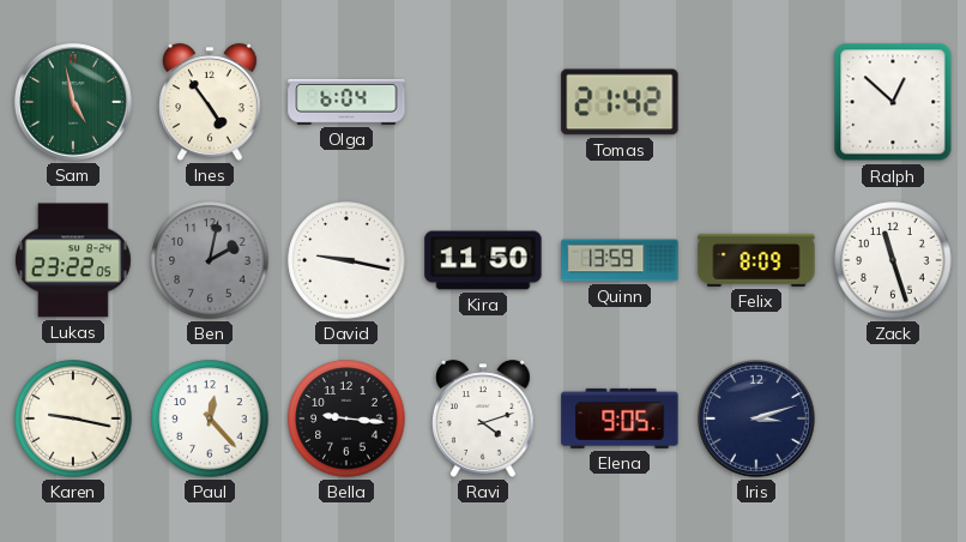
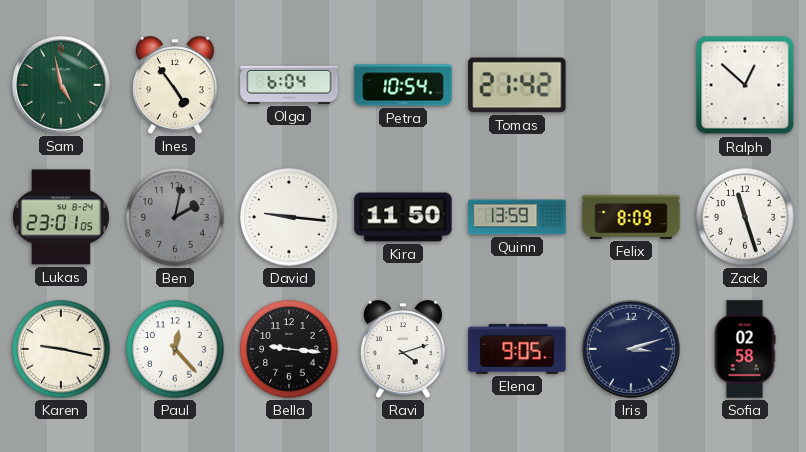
Petra: none -> 10:54 (403, 85)
Lukas: 23:22 -> 23:01 (61, 217)
David: 9:17 -> 9:16 (289, 217)
Sofia: none -> 02:58 (745, 349)
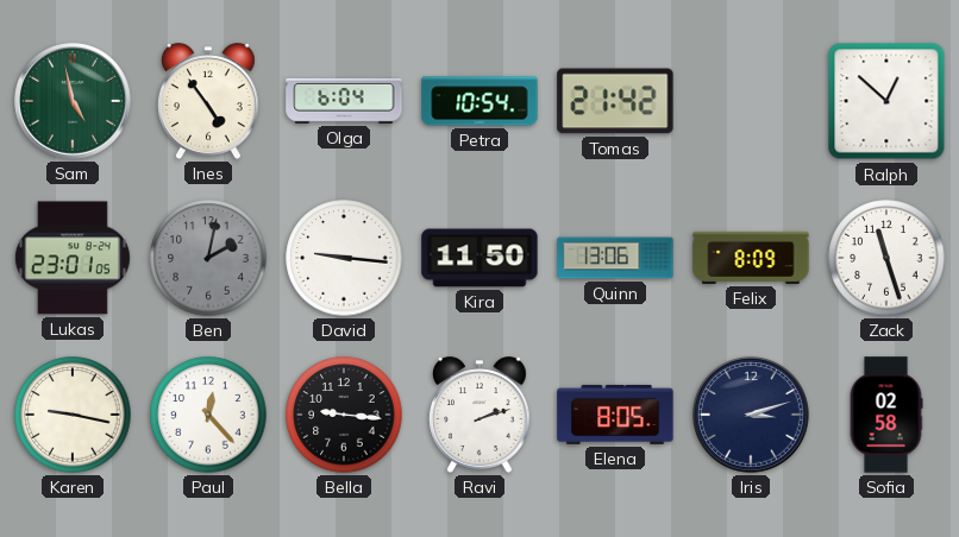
Quinn: 13:59 -> 13:06 (615, 258)
Ravi: 4:12 -> 2:12 (481, 415)
Elena: 9:05 -> 8:05 (615, 415)
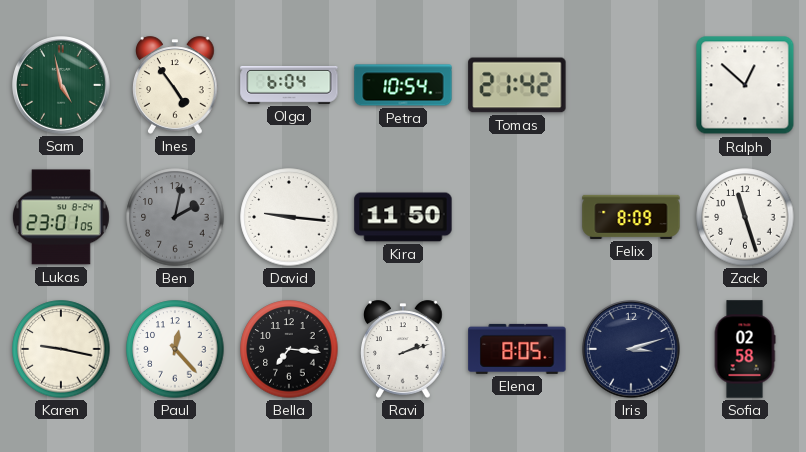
Quinn: 13:06 -> none (615, 258)
Bella: 9:16 -> 7:16 (289, 349)
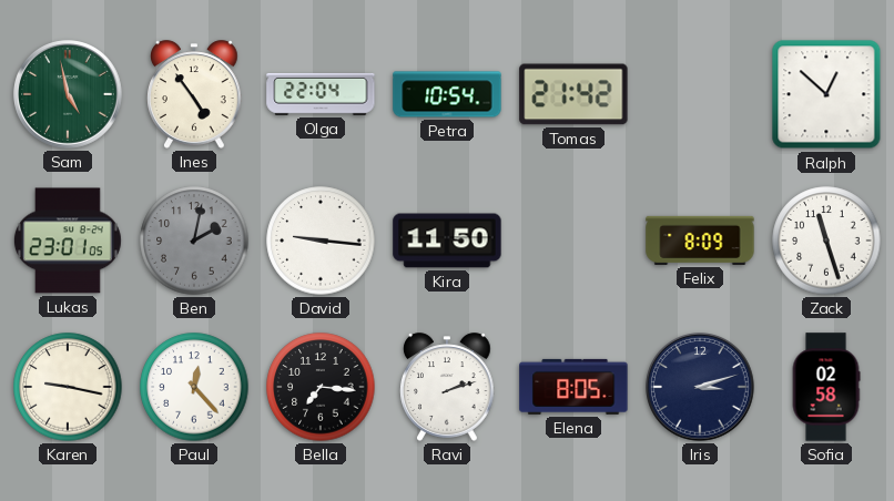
Olga: 6:04 -> 22:04 (321, 94)
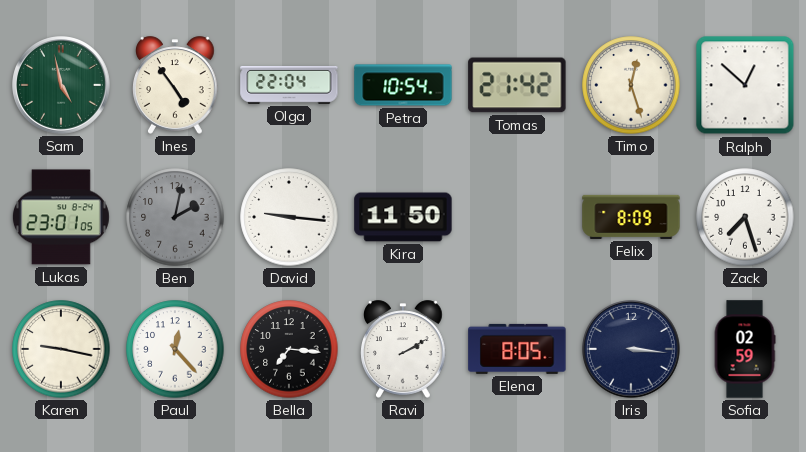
Timo: none -> 12:27 (631, 85)
Zack: 11:27 -> 7:27 (745, 217)
Ravi: 2:12 -> 2:10 (404, 349)
Iris: 3:12 -> 3:16 (631, 349)
Sofia: 02:58 -> 02:59 (745, 349)
